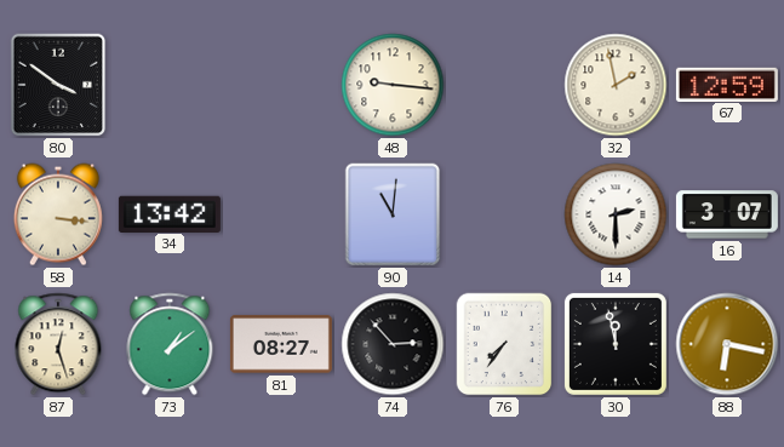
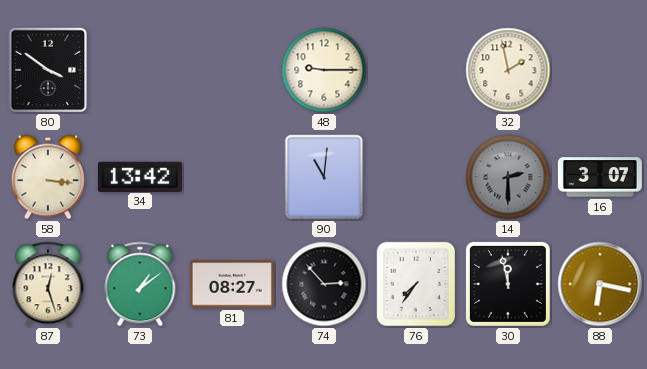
48: 9:16 -> 9:15 (324, 70)
67: 12:59 -> none (727, 84)
14 dial: white -> grey (508, 177)
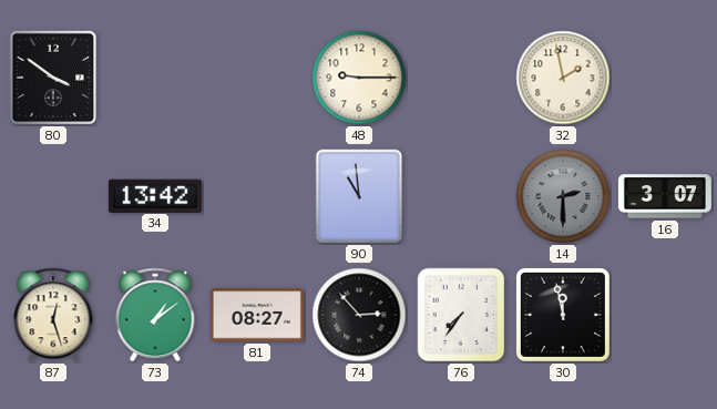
58: 3:16 -> none (48, 177)
90: 11:01 -> 10:59 (359, 196)
88: 6:17 -> none (600, 284)
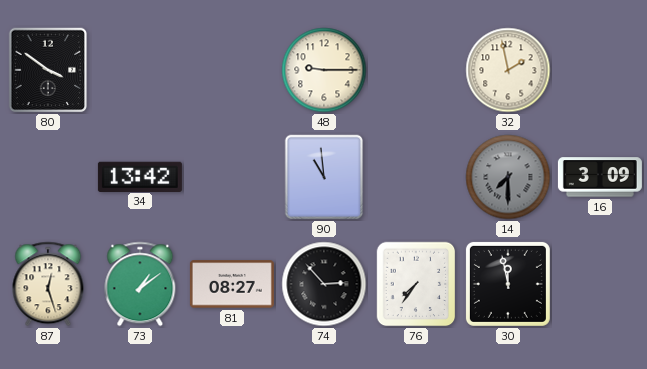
14: 2:30 -> 7:30 (508, 177)
16: 3:07 -> 3:09 (600, 177)
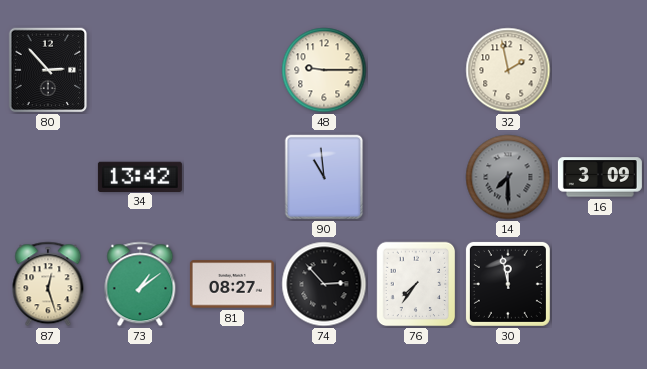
80: 3:51 -> 2:53 (48, 70)
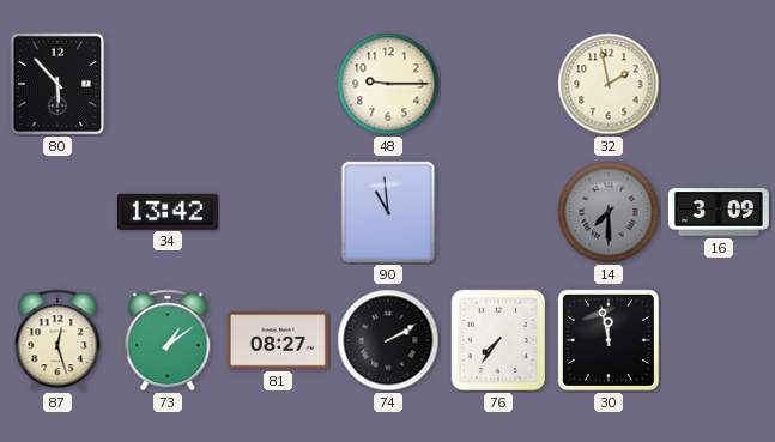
80: 2:53 -> 5:53 (57, 84)
74: 2:53 -> 2:10 (388, 340)
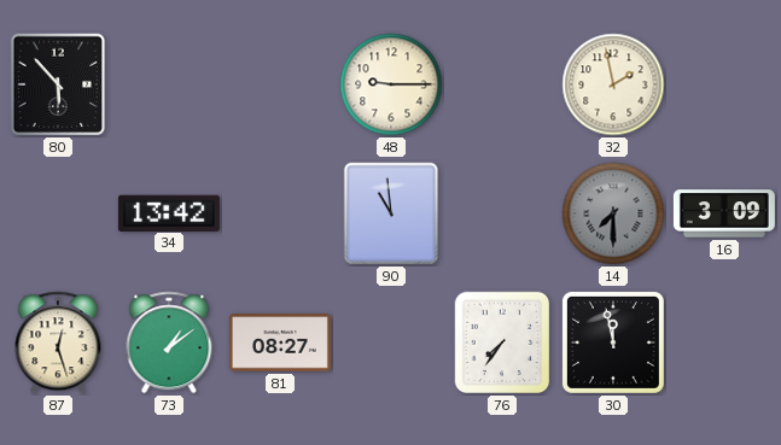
74: 2:10 -> none (388, 340)
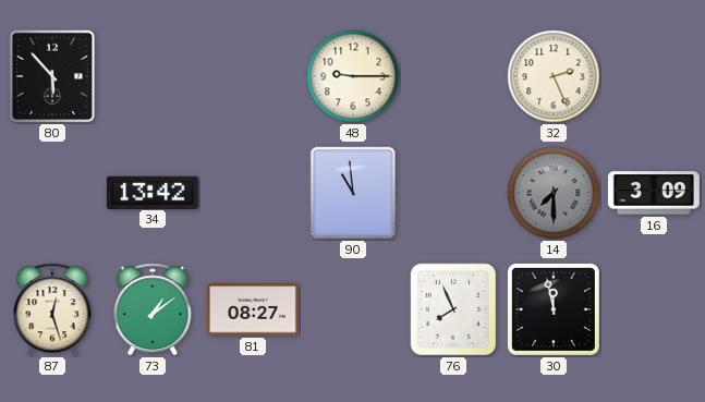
32: 1:58 -> 2:26 (554, 76)
76: 7:36 -> 7:56 (453, 309)
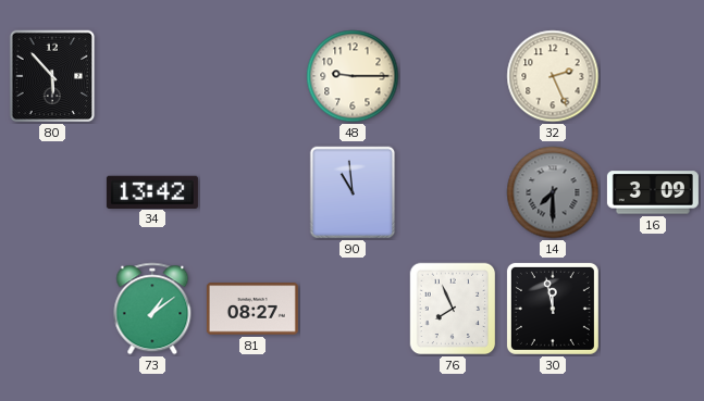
87: 12:27 -> none (52, 309)
